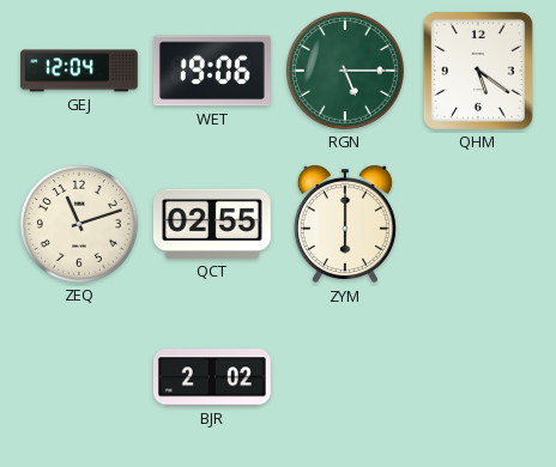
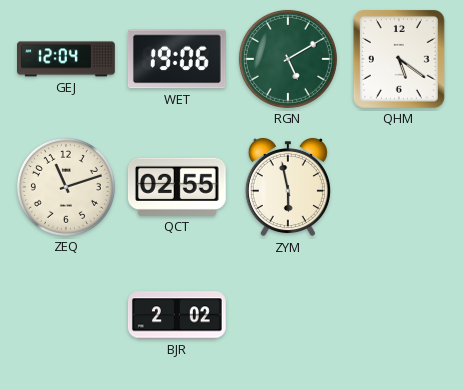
RGN: 5:15 -> 5:10 (288, 59)
ZYM: 6:00 -> 5:58 (288, 187)
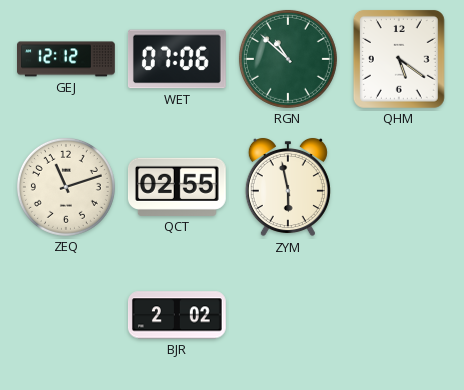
GEJ: 12:04 -> 12:12 (67, 59)
WET: 19:06 -> 07:06 (177, 59)
RGN: 5:10 -> 10:52 (288, 59)
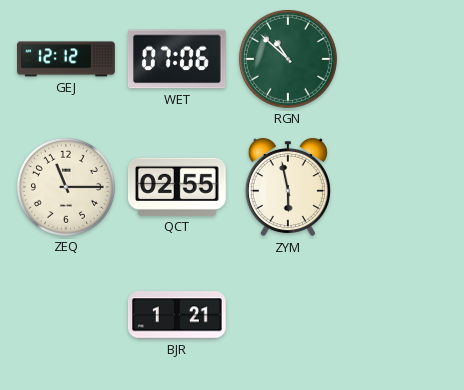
QHM: 5:21 -> none (399, 59)
ZEQ: 11:12 -> 11:15 (66, 187)
BJR: 2:02 -> 1:21 (177, 315)
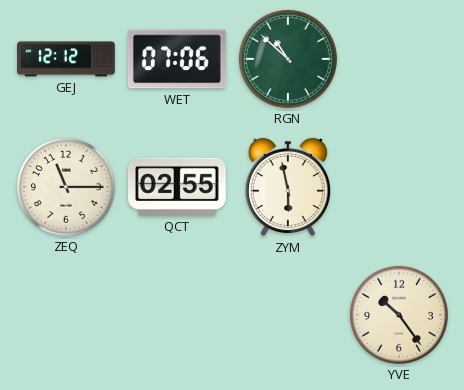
BJR: 1:21 -> none (177, 315)
YVE: none -> 10:24 (399, 315)
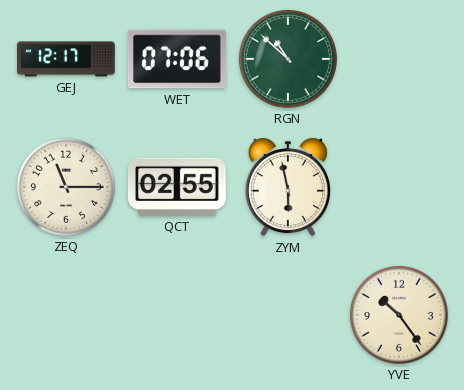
GEJ: 12:12 -> 12:17 (67, 59)
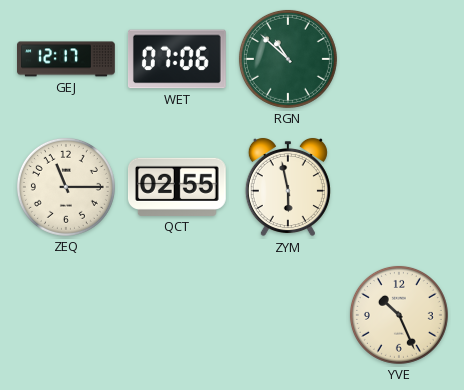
YVE: 10:24 -> 10:26 (399, 315)
